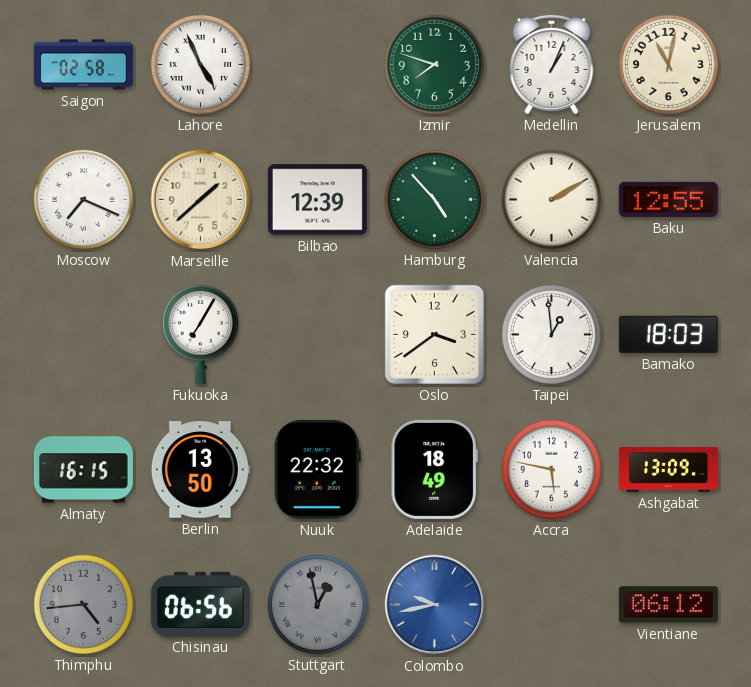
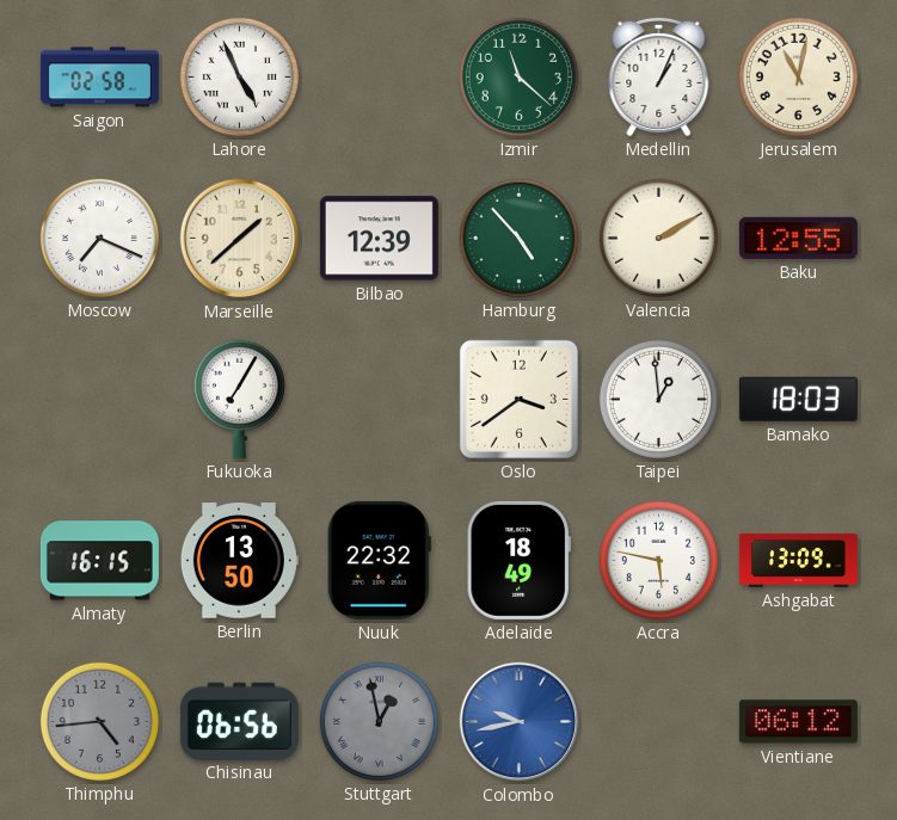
Izmir: 7:48 -> 11:22 (518, 76)
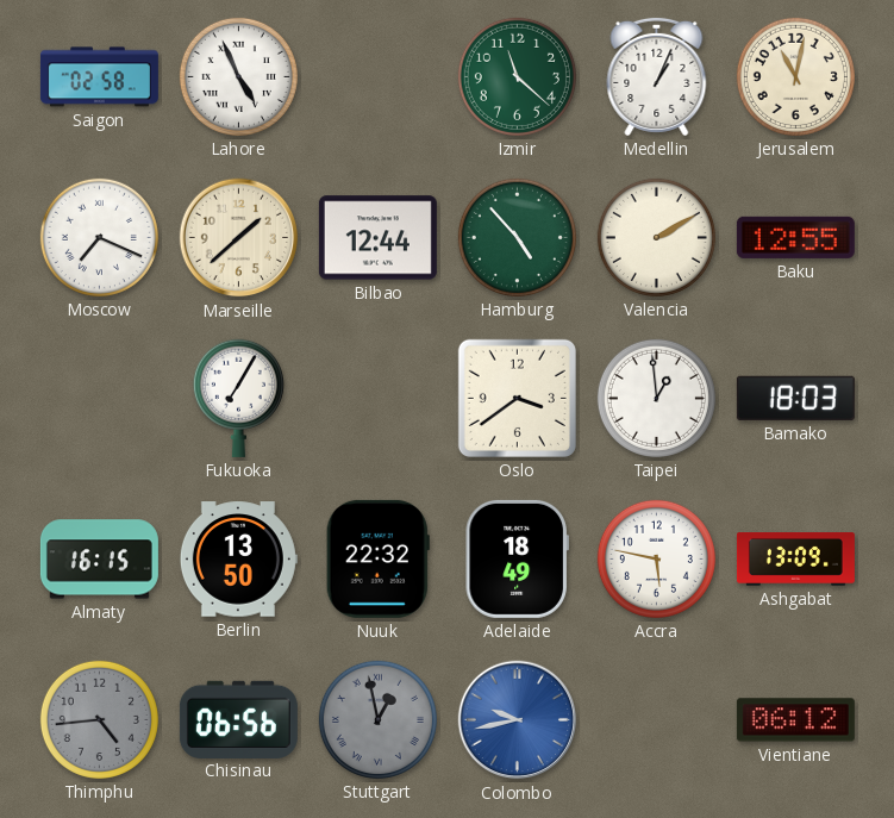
Bilbao: 12:39 -> 12:44 (377, 238)
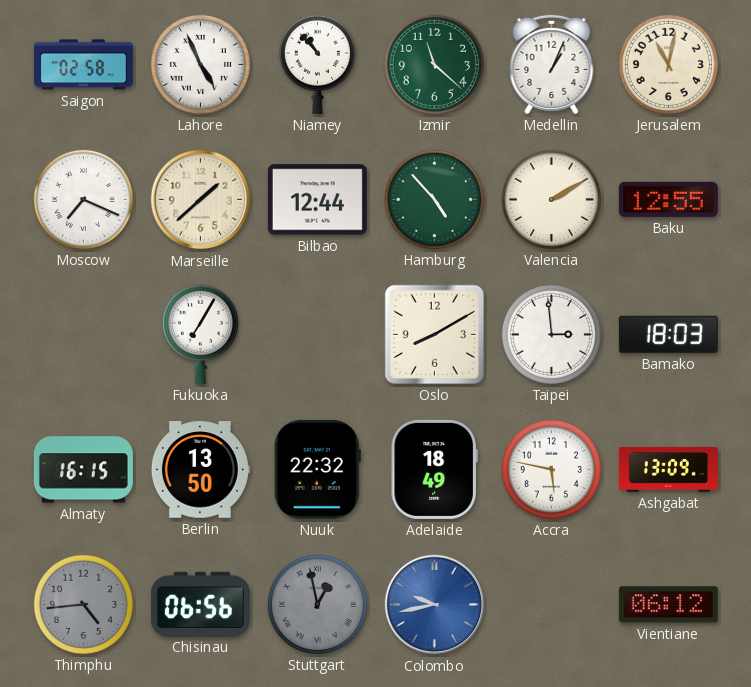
Niamey: none -> 10:53 (317, 64)
Oslo: 3:39 -> 8:10 (434, 334)
Taipei: 12:59 -> 2:59 (551, 334)
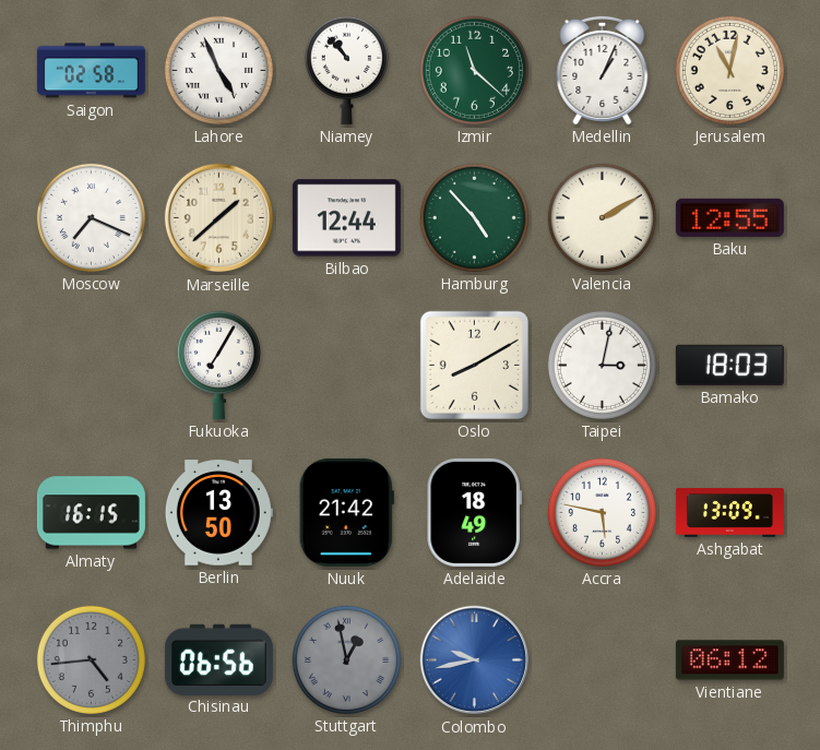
Taipei: 2:59 -> 3:02 (602, 365)
Nuuk: 22:32 -> 21:42 (346, 512)
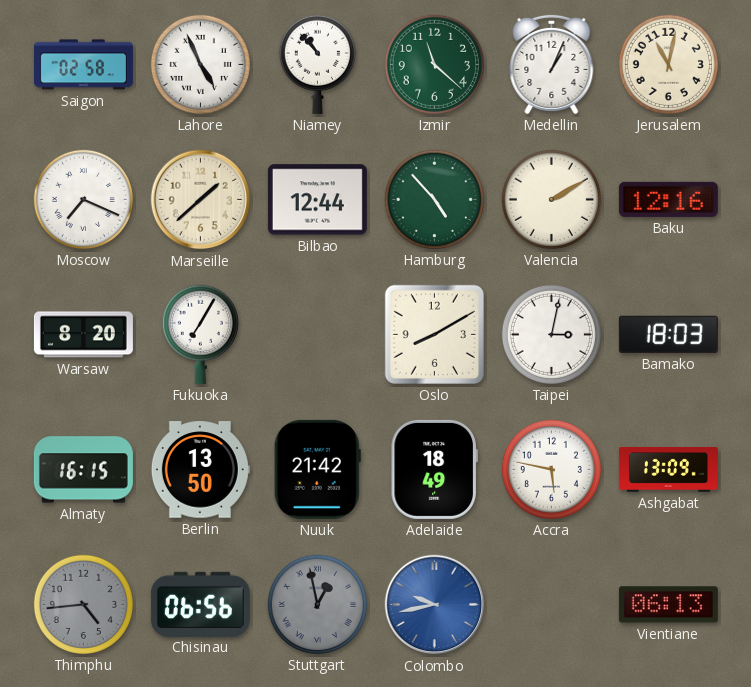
Baku: 12:55 -> 12:16 (668, 199)
Warsaw: none -> 8:20 (83, 335)
Vientiane: 06:12 -> 06:13 (668, 605)
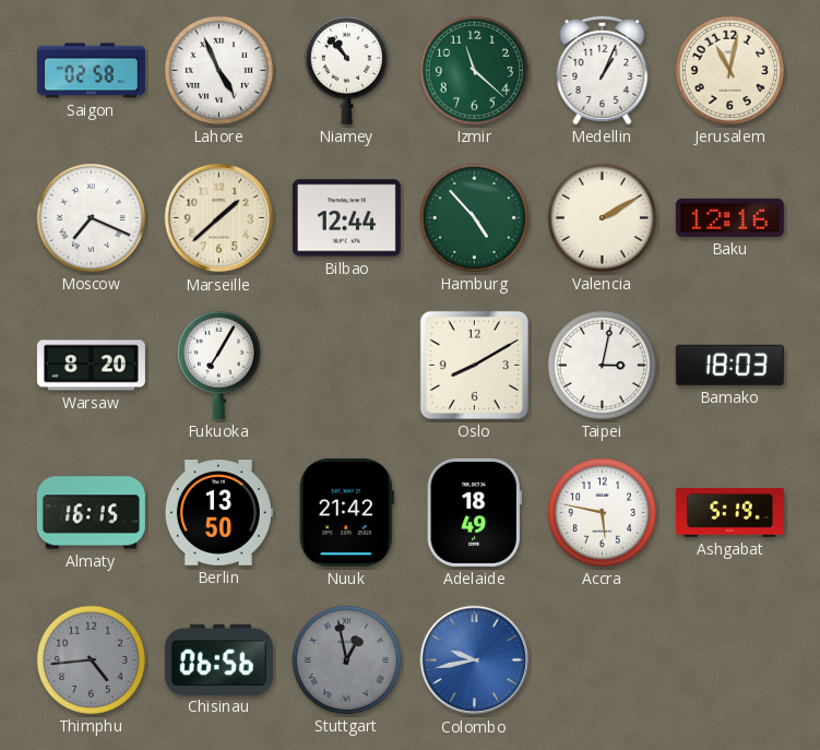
Ashgabat: 13:09 -> 5:19 (729, 513)
Vientiane: 06:13 -> none (668, 605)
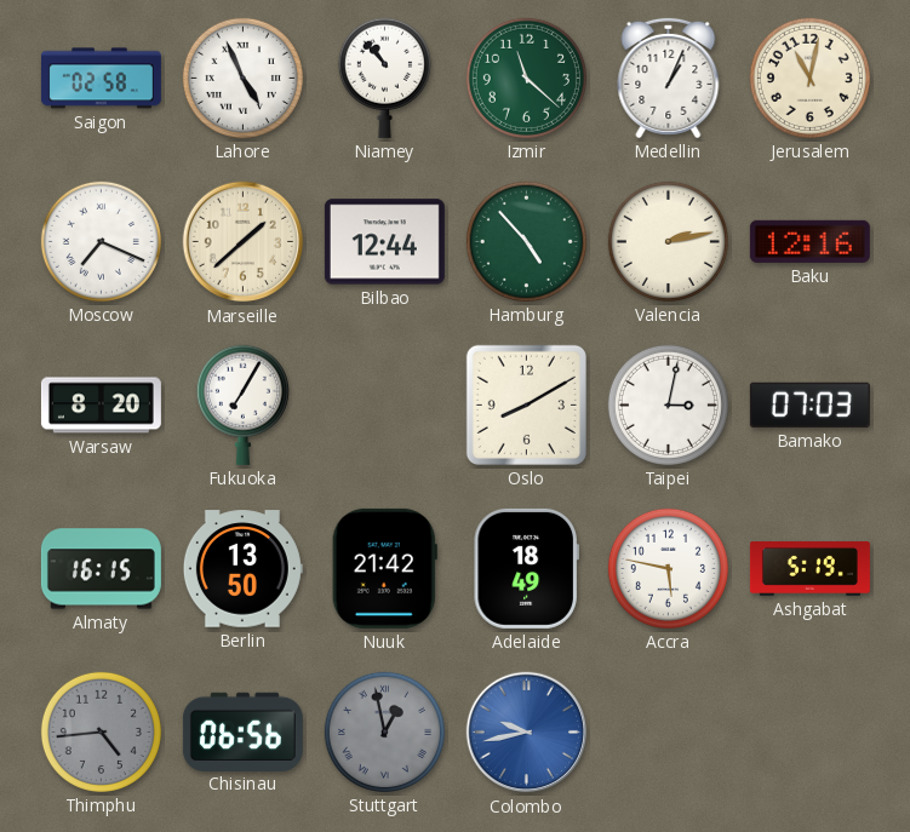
Valencia: 2:10 -> 2:13 (668, 241)
Bamako: 18:03 -> 07:03 (809, 404)
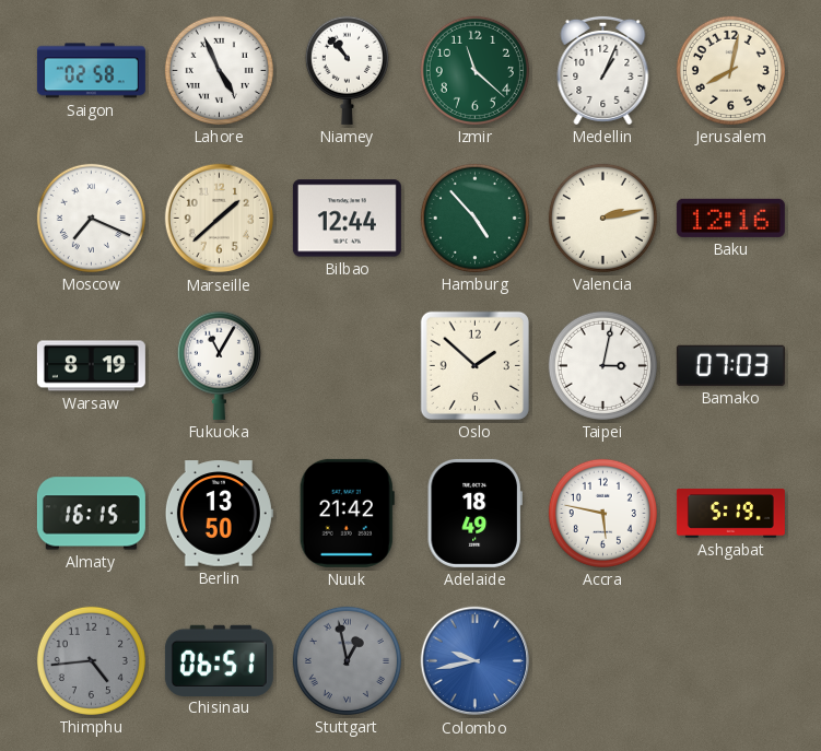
Jerusalem: 11:02 -> 8:02 (730, 70)
Warsaw: 8:20 -> 8:19 (91, 366)
Fukuoka: 7:05 -> 11:05 (219, 365)
Oslo: 8:10 -> 1:52 (474, 365)
Chisinau: 06:56 -> 06:51 (219, 660)
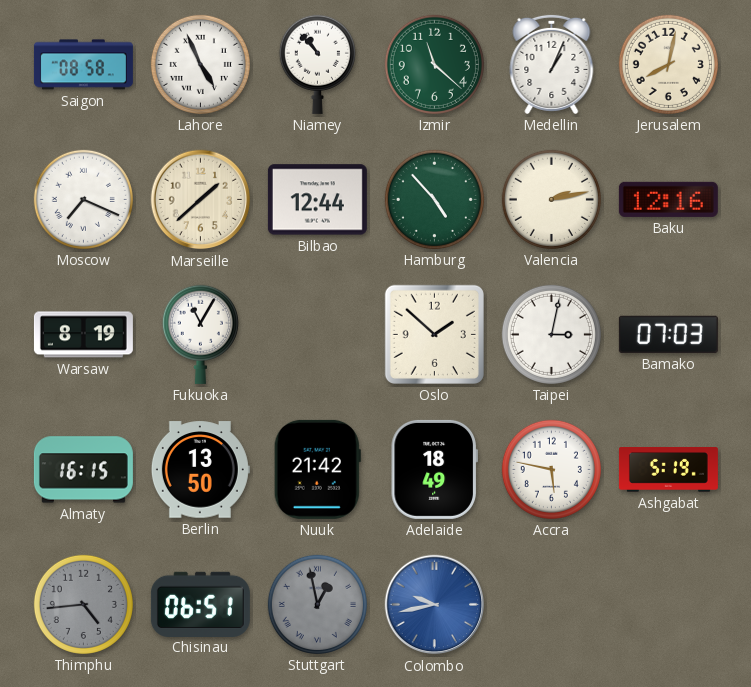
Saigon: 02:58 -> 08:58 (83, 65)
